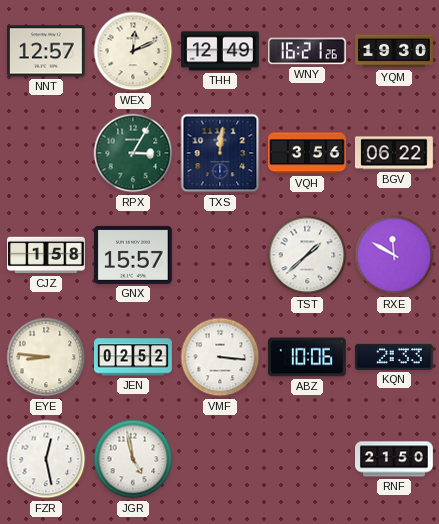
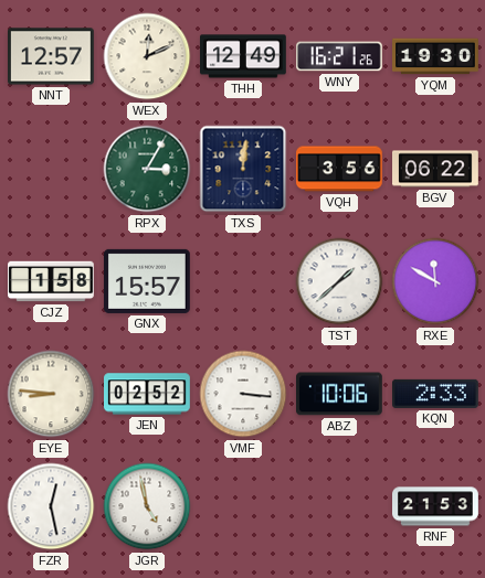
RNF: 21:50 -> 21:53 (436, 506)
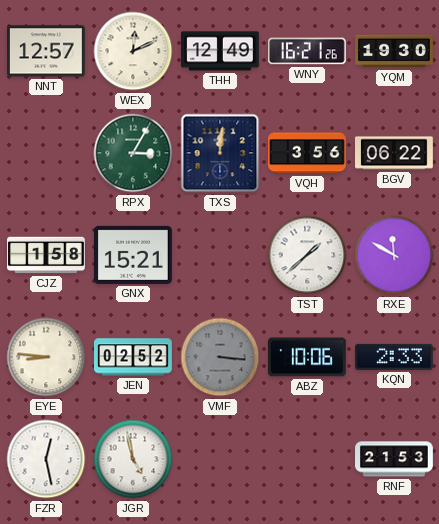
GNX: 15:57 -> 15:21 (134, 255)
VMF dial: white -> grey (220, 357)
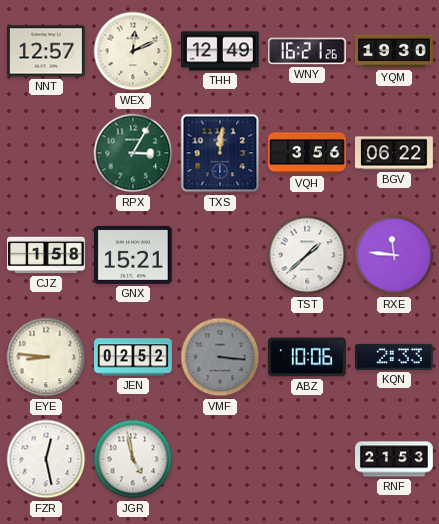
RXE: 11:50 -> 11:46 (394, 255)
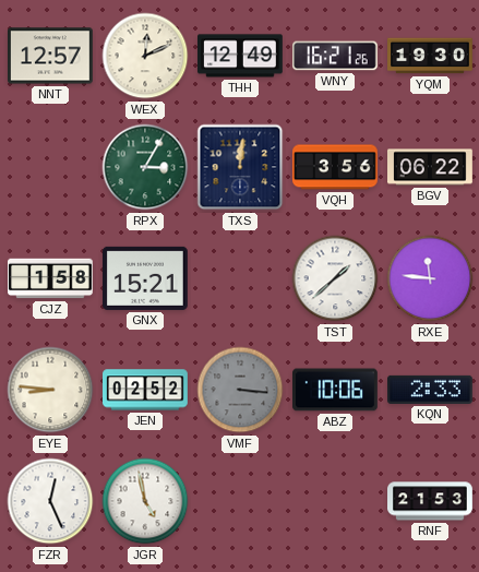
FZR: 12:28 -> 12:26 (50, 501)
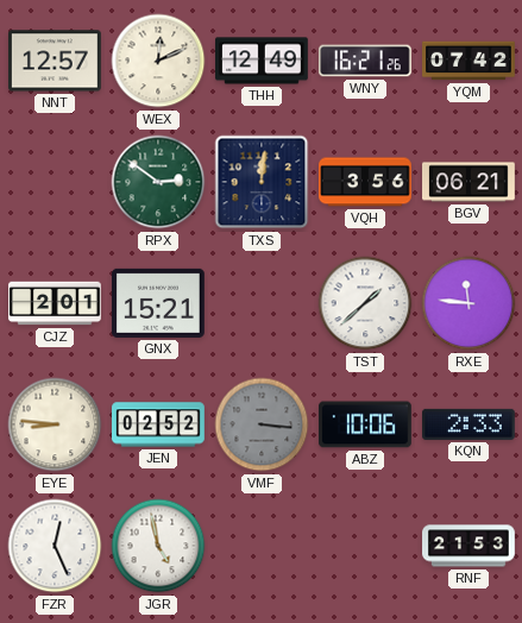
YQM: 19:30 -> 07:42 (468, 61)
RPX: 3:05 -> 2:51 (158, 182)
BGV: 06:22 -> 06:21 (470, 182)
CJZ: 1:58 -> 2:01 (56, 303)
